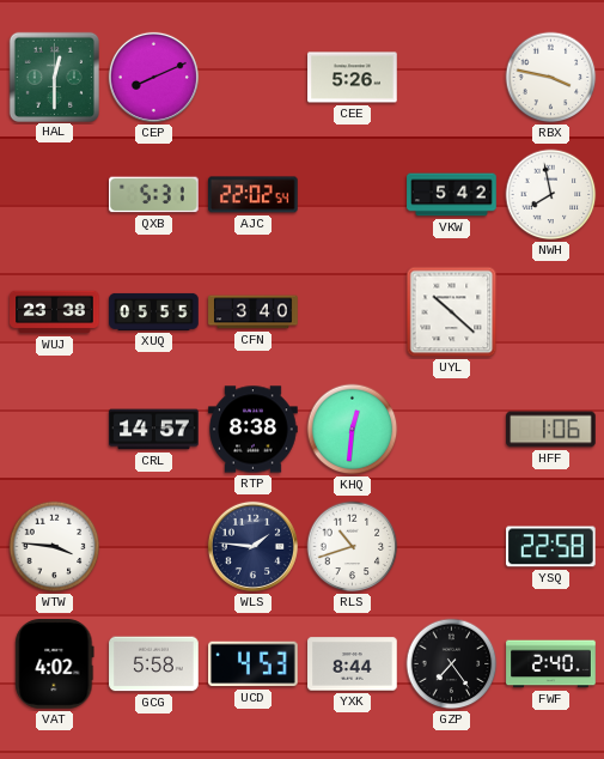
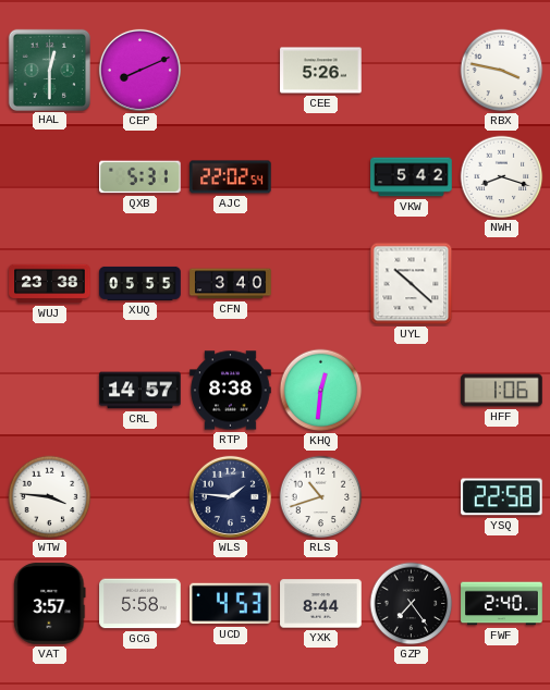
NWH: 7:58 -> 8:18 (502, 177)
VAT: 4:02 -> 3:57 (50, 604)
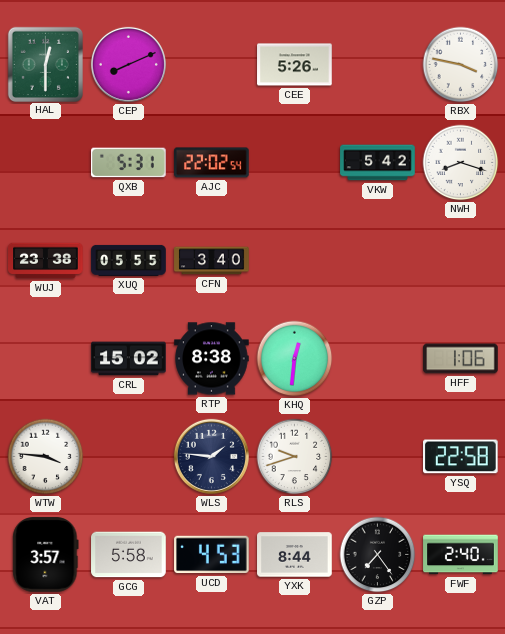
UYL: 10:22 -> none (412, 284)
CRL: 14:57 -> 15:02 (129, 359)
RLS: 10:42 -> 9:42 (295, 457)
